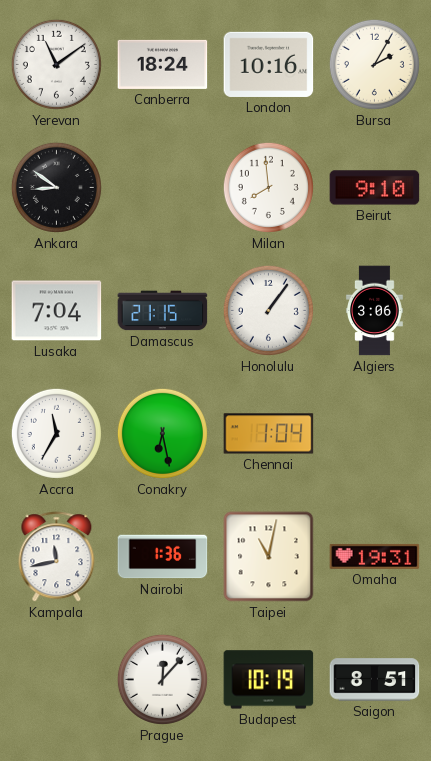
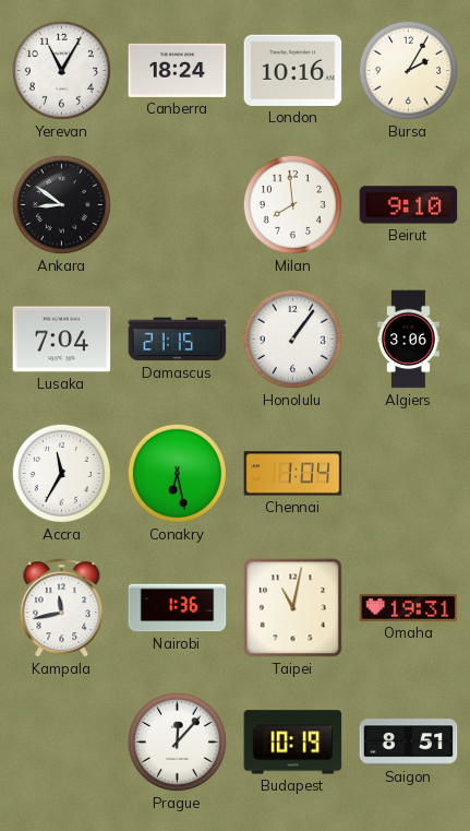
Yerevan: 11:09 -> 11:05 (61, 70)
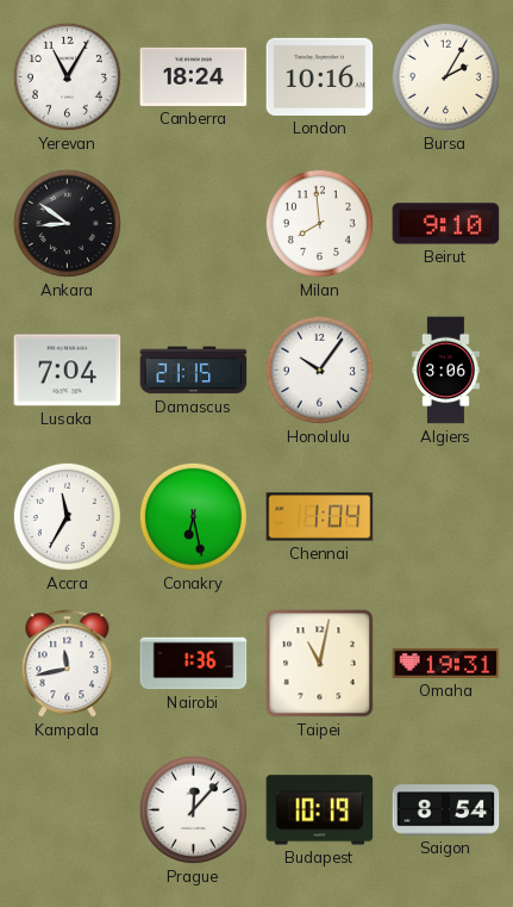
Honolulu: 1:06 -> 10:06 (319, 369)
Saigon: 8:51 -> 8:54 (446, 810)
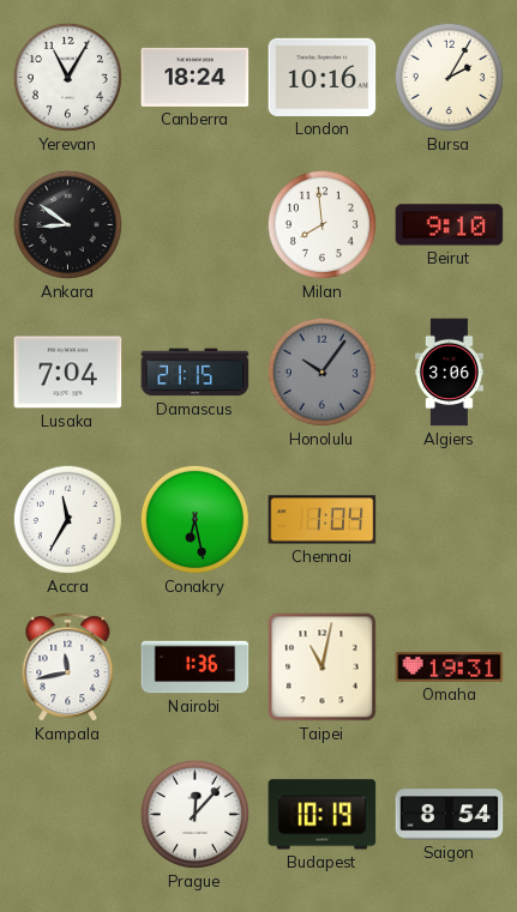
Honolulu dial: white -> grey (321, 372)
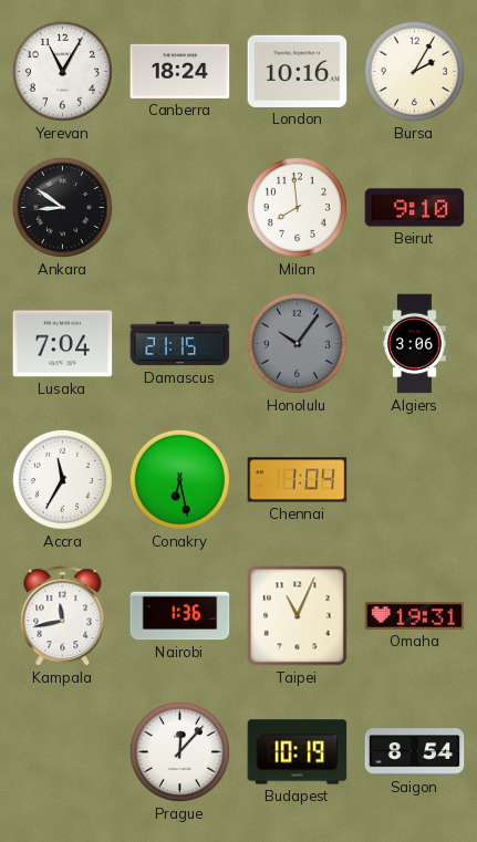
Taipei: 11:02 -> 11:04 (298, 616)
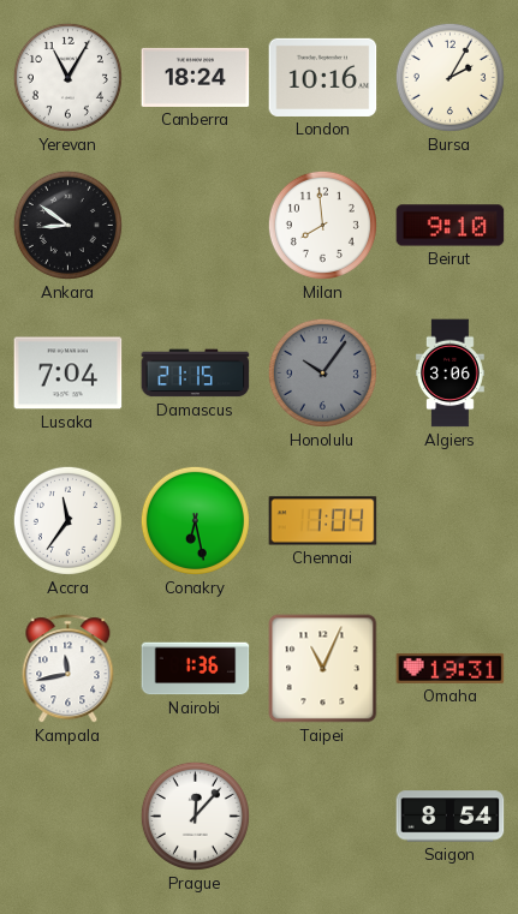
Accra: 11:35 -> 11:36 (67, 520)
Budapest: 10:19 -> none (298, 752)
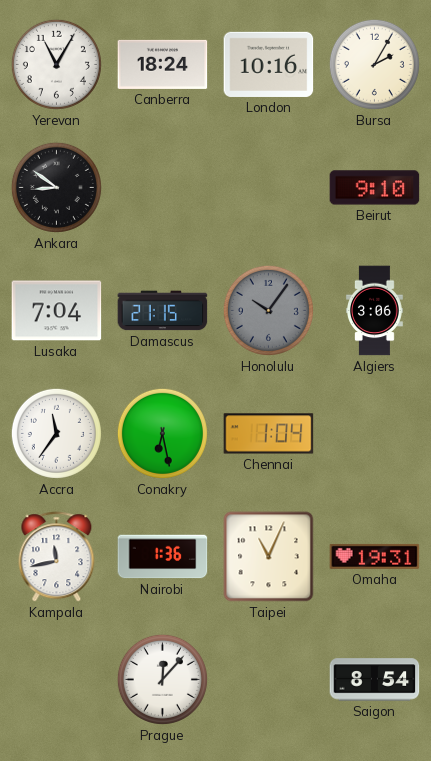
Milan: 7:59 -> none (322, 225)
